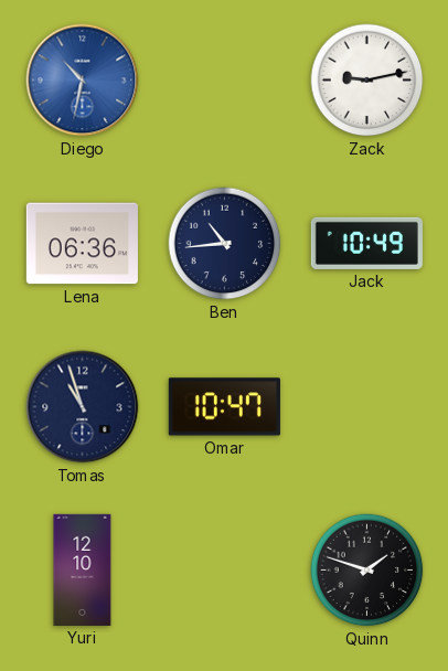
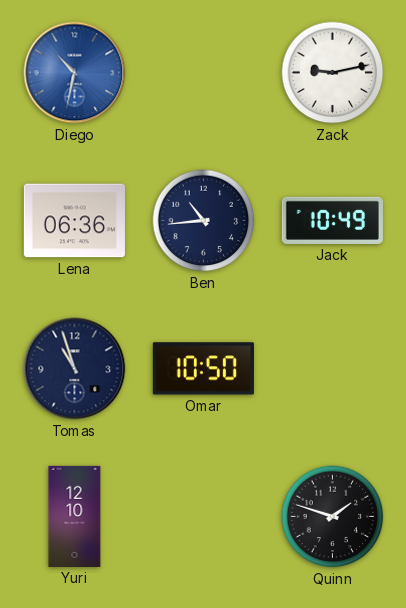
Omar: 10:47 -> 10:50 (203, 369)
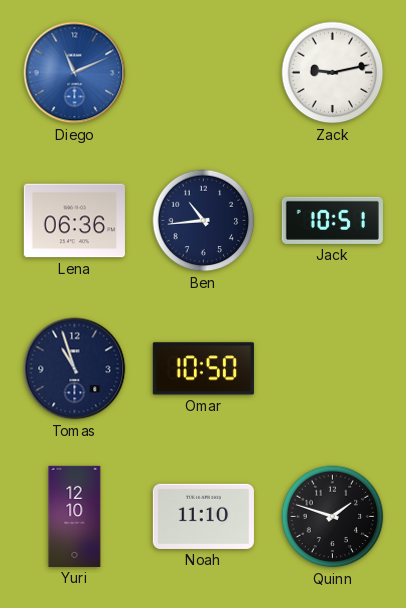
Diego: 10:32 -> 11:11 (75, 73)
Jack: 10:49 -> 10:51 (332, 220)
Noah: none -> 11:10 (203, 516)
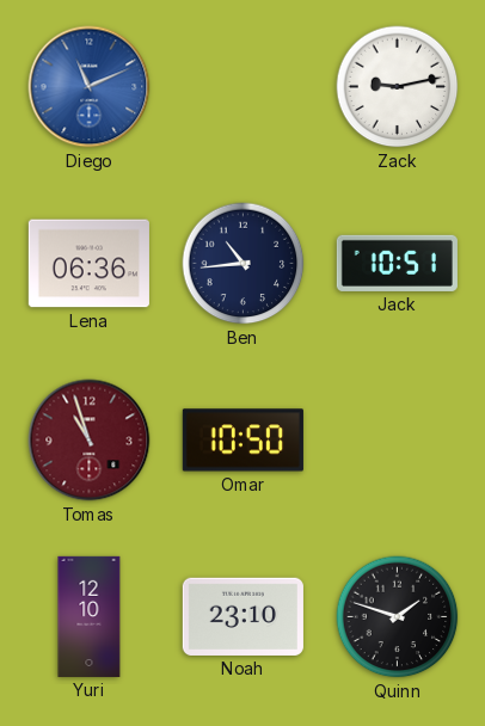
Tomas dial: navy -> burgundy (90, 441)
Noah: 11:10 -> 23:10 (242, 616)
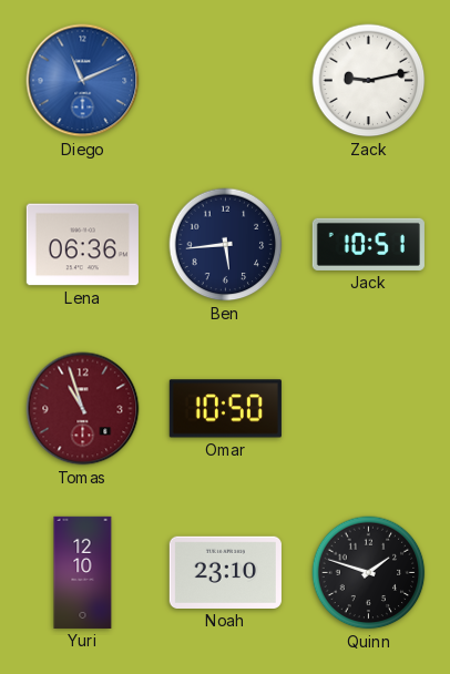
Ben: 10:44 -> 5:44 (226, 245)
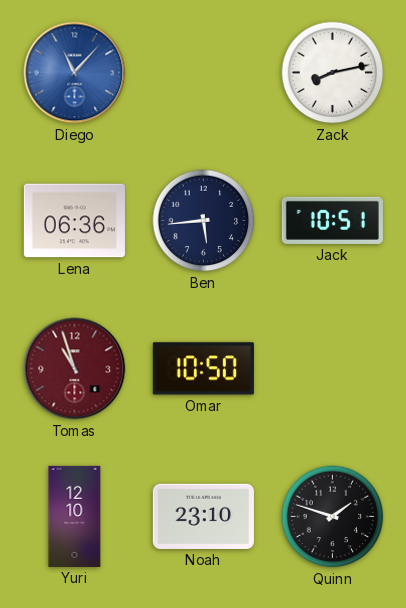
Diego: 11:11 -> 11:07 (75, 73)
Zack: 9:13 -> 8:13 (333, 73)
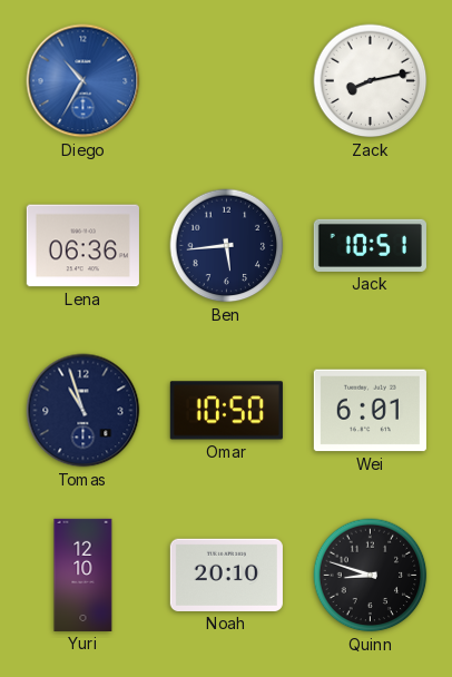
Diego: 11:07 -> 10:35 (83, 81)
Tomas dial: burgundy -> navy (83, 411)
Wei: none -> 6:01 (370, 411)
Noah: 23:10 -> 20:10 (226, 575)
Quinn: 1:48 -> 8:48 (371, 576)
